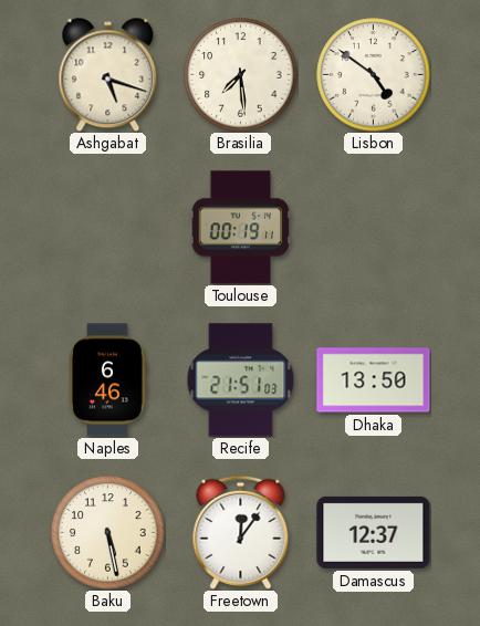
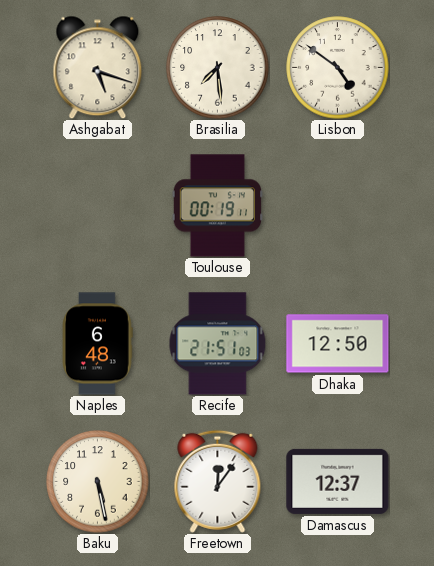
Naples: 6:46 -> 6:48 (98, 344)
Dhaka: 13:50 -> 12:50 (338, 344)
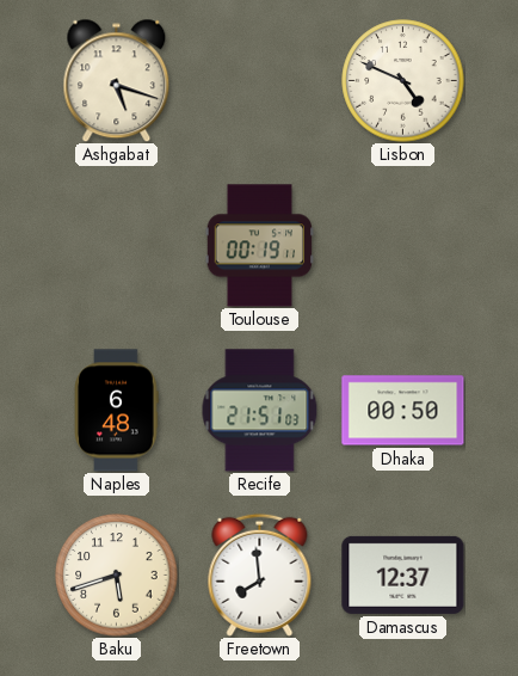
Brasilia: 7:29 -> none (218, 68)
Lisbon: 4:51 -> 4:49 (403, 81)
Dhaka: 12:50 -> 00:50 (403, 411)
Baku: 5:28 -> 5:42 (117, 576)
Freetown: 12:06 -> 7:59 (260, 574)
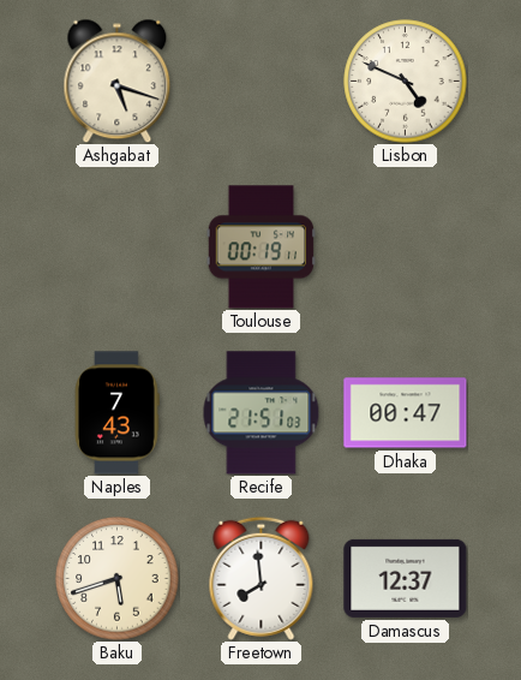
Naples: 6:48 -> 7:43 (118, 413)
Dhaka: 00:50 -> 00:47 (406, 413)
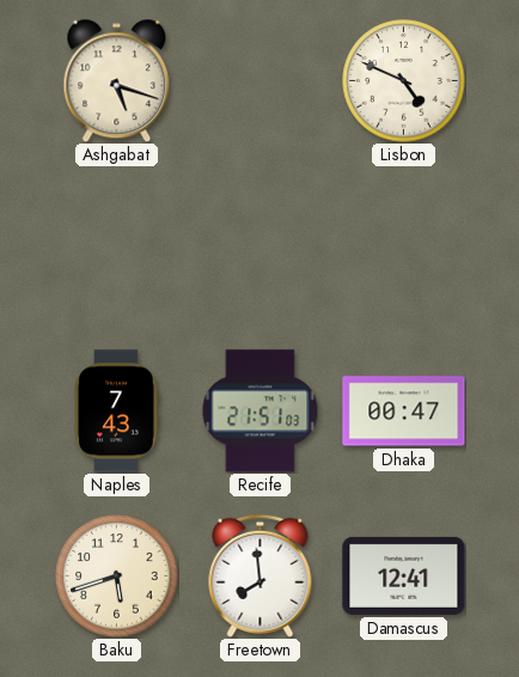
Toulouse: 00:19 -> none (262, 247)
Damascus: 12:37 -> 12:41 (404, 575)
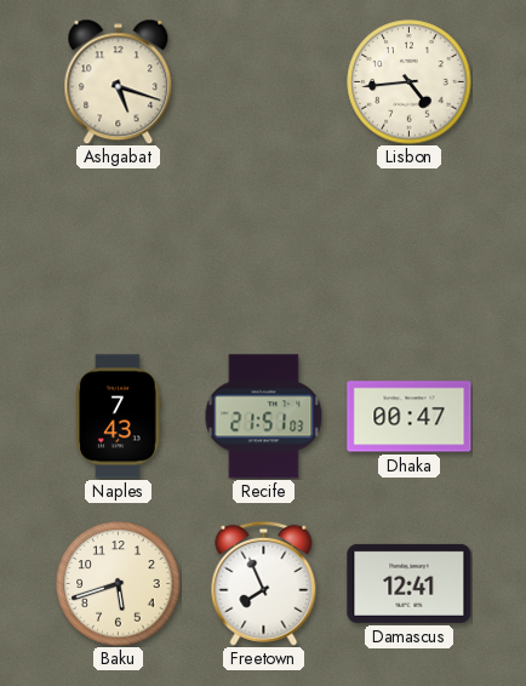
Lisbon: 4:49 -> 4:44 (410, 82)
Freetown: 7:59 -> 7:56 (264, 583)
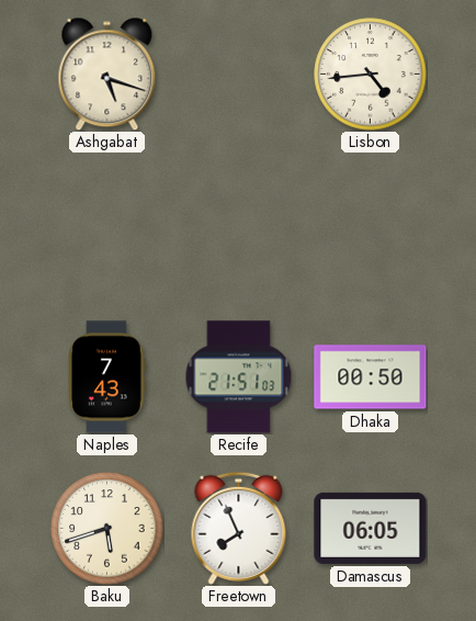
Dhaka: 00:47 -> 00:50 (371, 377)
Damascus: 12:41 -> 06:05 (371, 528)
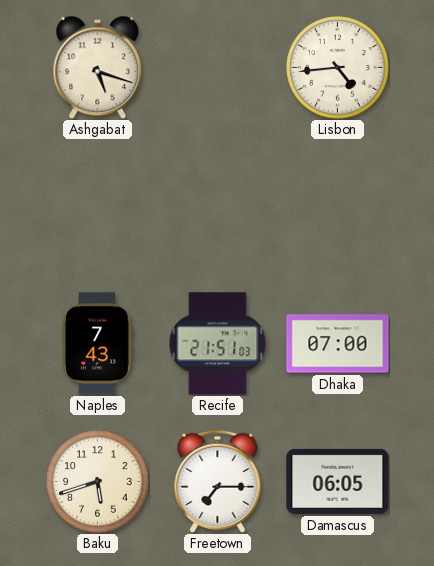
Dhaka: 00:50 -> 07:00 (338, 344)
Freetown: 7:56 -> 7:15 (218, 481)
